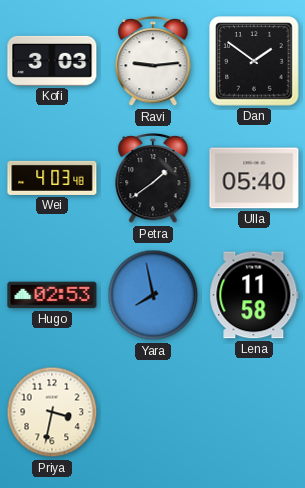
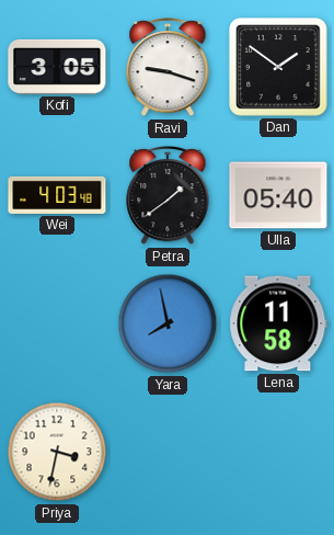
Kofi: 3:03 -> 3:05 (57, 67)
Ravi: 9:14 -> 9:18 (168, 68)
Hugo: 02:53 -> none (52, 295)
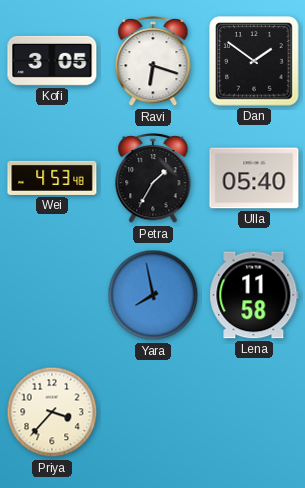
Ravi: 9:18 -> 6:18 (153, 62)
Wei: 4:03 -> 4:53 (52, 178)
Petra: 1:39 -> 1:35 (153, 179)
Priya: 3:32 -> 3:37 (52, 412)
